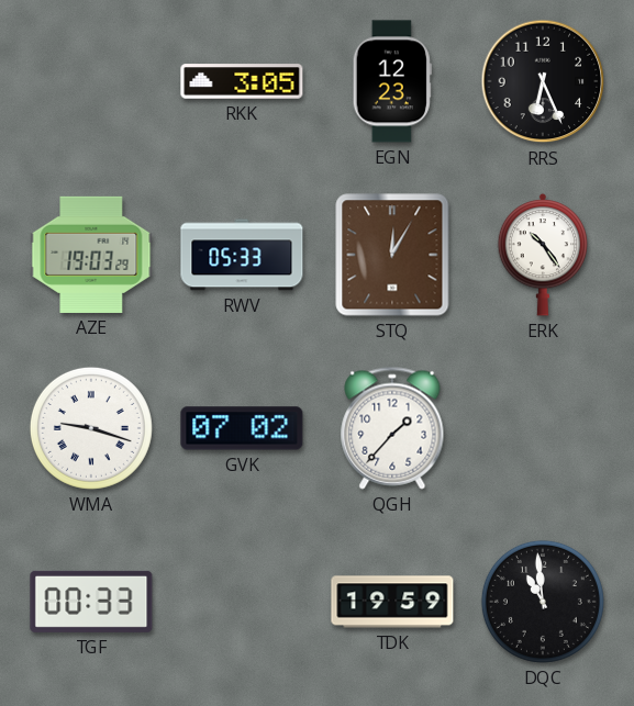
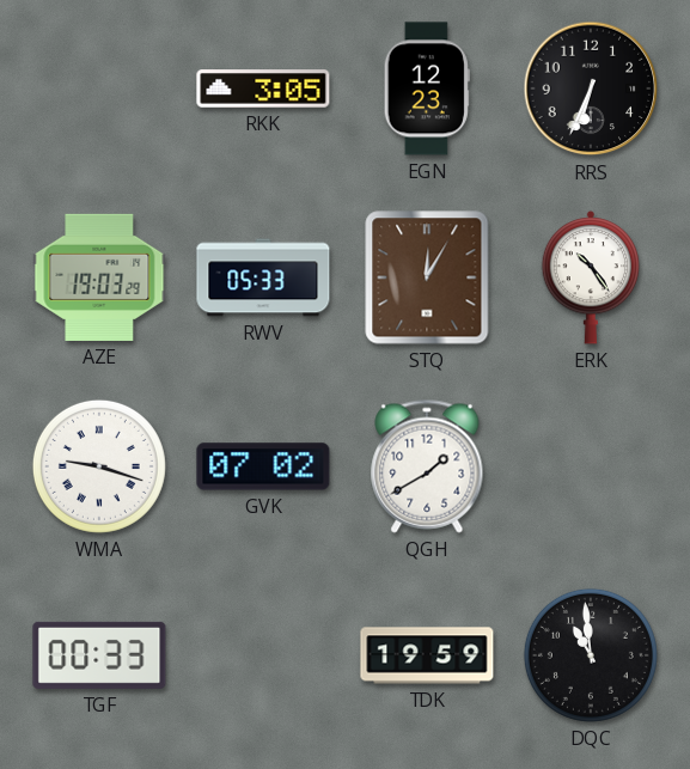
RRS: 6:26 -> 6:34 (591, 89)
QGH: 1:37 -> 1:40 (427, 466)
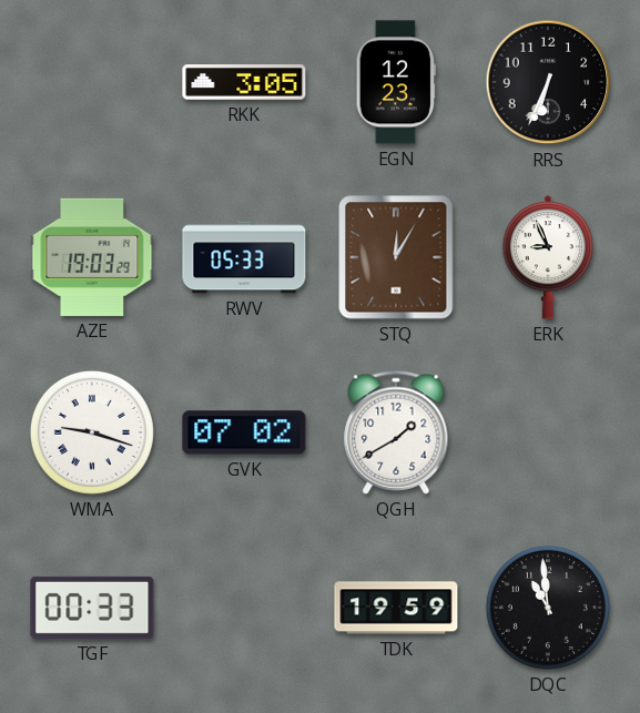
ERK: 10:24 -> 8:56 (548, 257)
